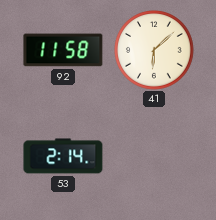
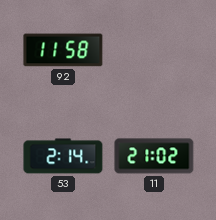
41: 6:08 -> none (155, 51)
11: none -> 21:02 (154, 156)
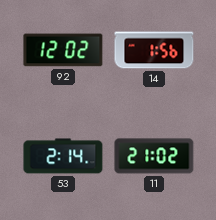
92: 11:58 -> 12:02 (63, 50)
14: none -> 1:56 (154, 50)
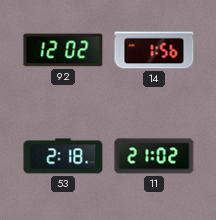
53: 2:14 -> 2:18 (63, 156)
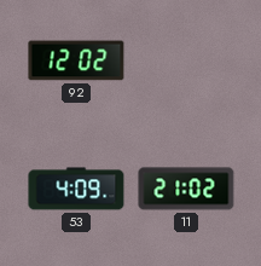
14: 1:56 -> none (154, 50)
53: 2:18 -> 4:09 (76, 189)
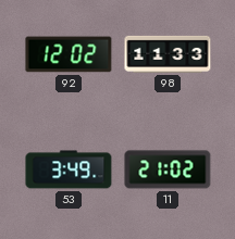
98: none -> 11:33 (168, 54)
53: 4:09 -> 3:49 (69, 169)
